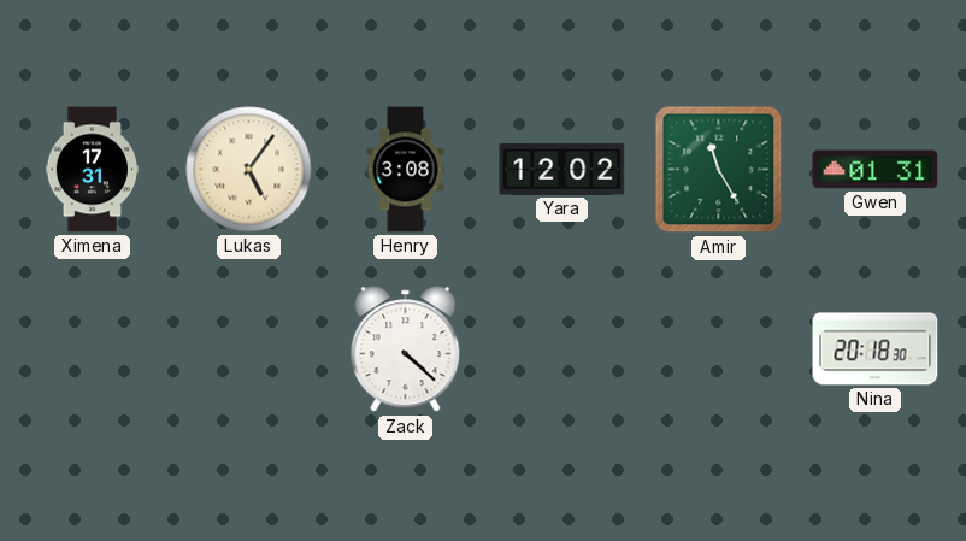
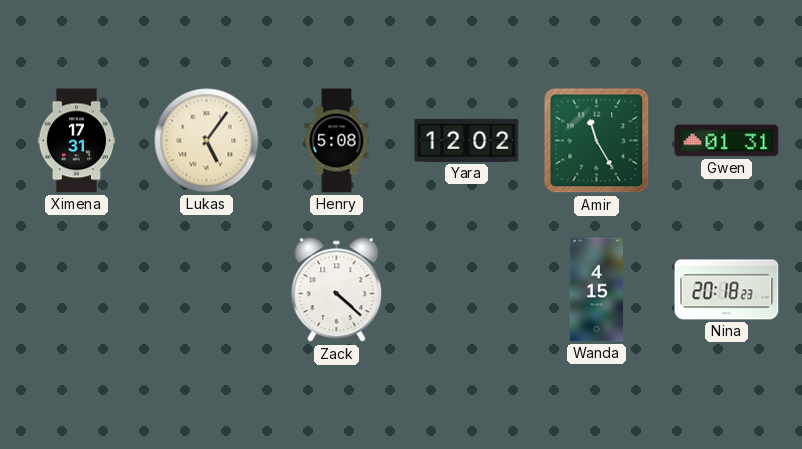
Henry: 3:08 -> 5:08 (337, 141)
Wanda: none -> 4:15 (597, 290)
Nina: 20:18:30 -> 20:18:23 (727, 290)
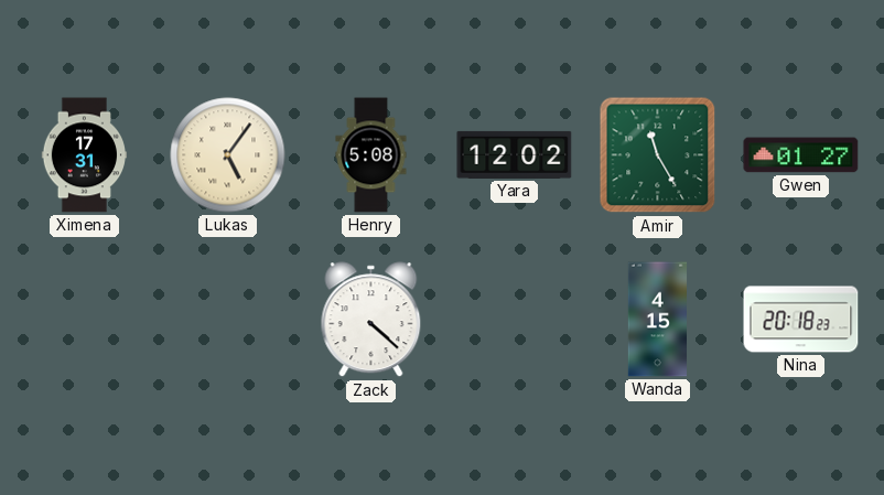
Gwen: 01:31 -> 01:27 (801, 155)
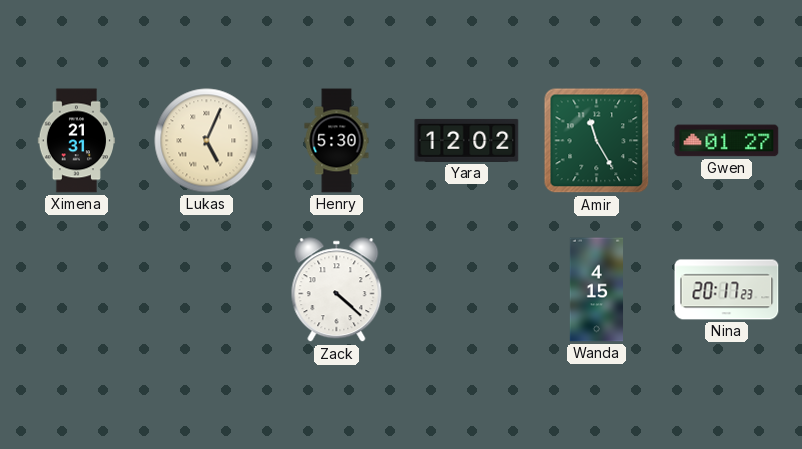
Ximena: 17:31 -> 21:31 (76, 141)
Lukas: 5:06 -> 5:04 (207, 141)
Henry: 5:08 -> 5:30 (337, 141)
Nina: 20:18 -> 20:17 (727, 290)
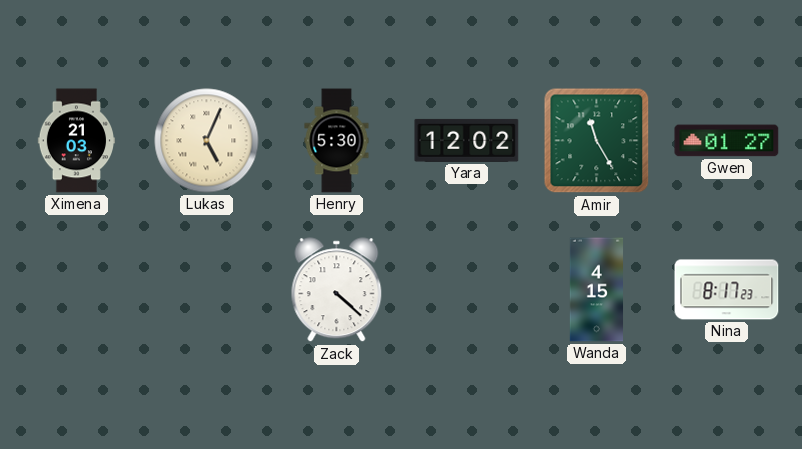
Ximena: 21:31 -> 21:03 (76, 141)
Nina: 20:17 -> 8:17 (727, 290)
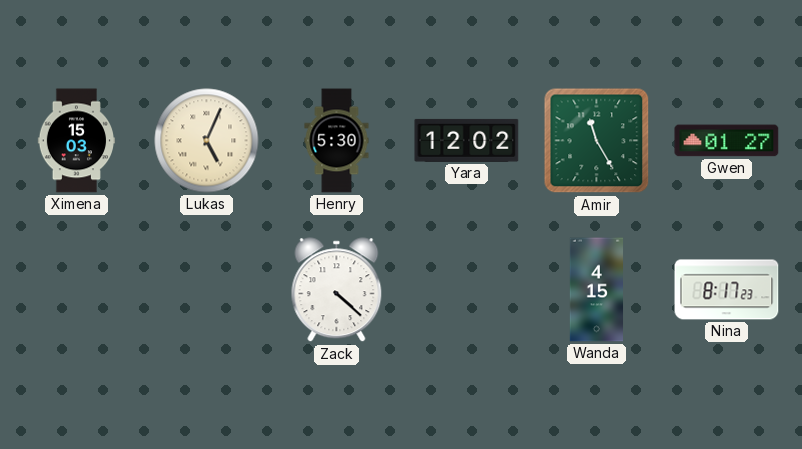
Ximena: 21:03 -> 15:03 (76, 141)
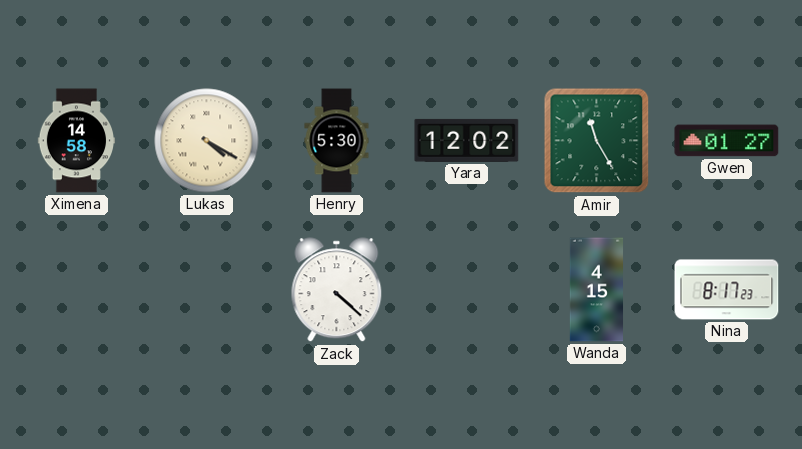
Ximena: 15:03 -> 14:58 (76, 141)
Lukas: 5:04 -> 4:20 (207, 141)
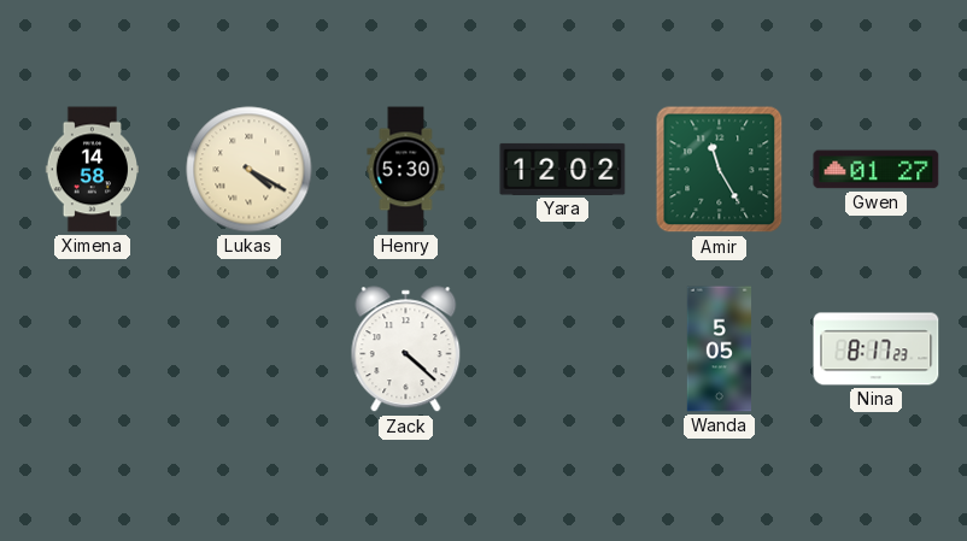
Wanda: 4:15 -> 5:05 (720, 349)
